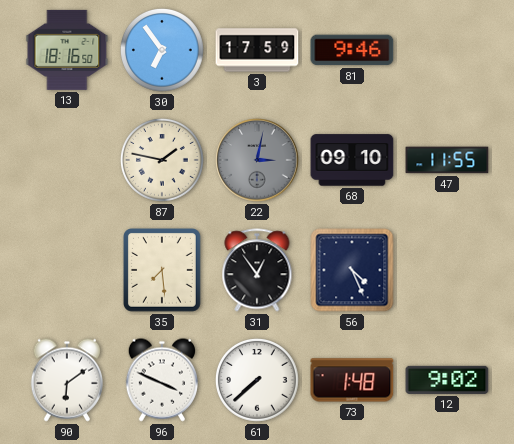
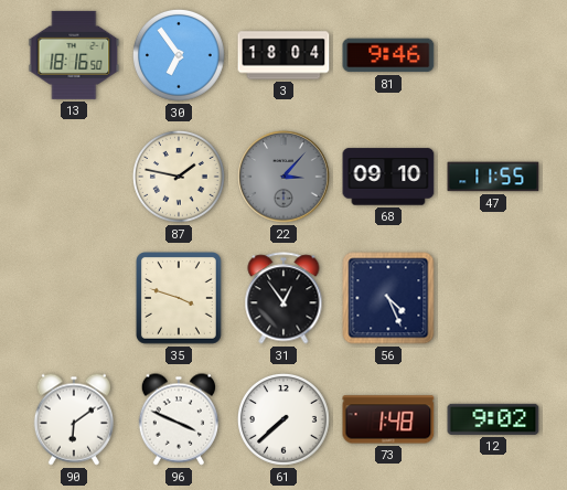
3: 17:59 -> 18:04 (283, 55)
22: 3:02 -> 3:07 (283, 177)
35: 7:29 -> 3:48 (179, 299)
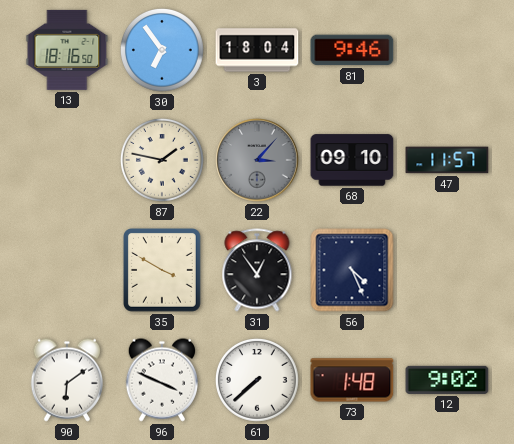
47: 11:55 -> 11:57 (447, 160)
35: 3:48 -> 3:50 (162, 271)
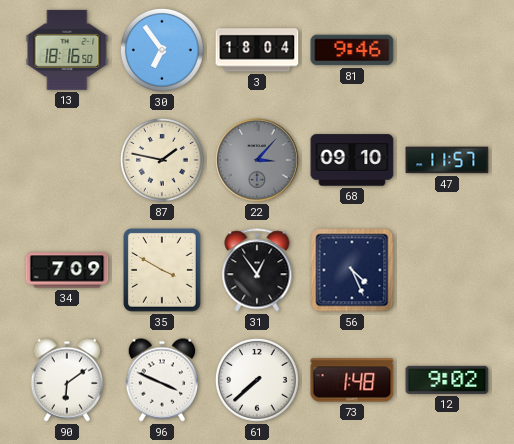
34: none -> 7:09 (67, 270)
